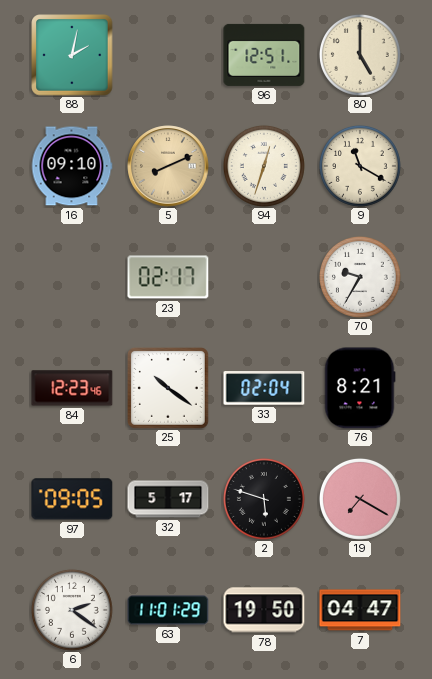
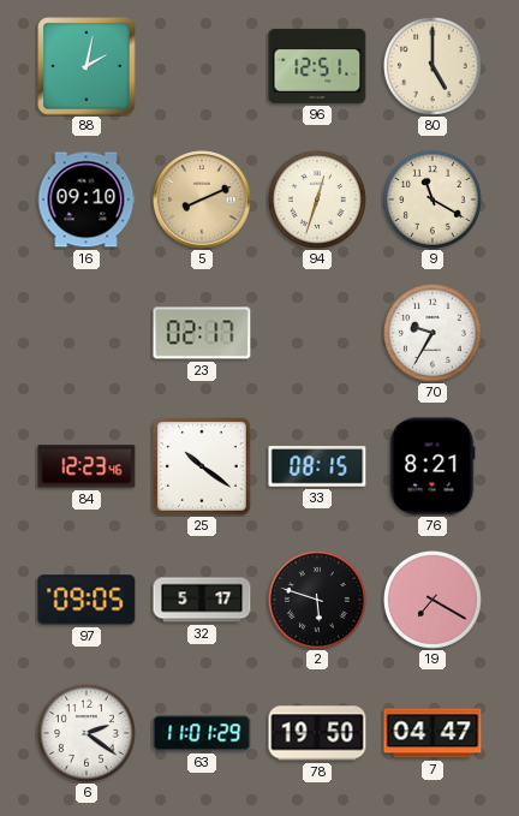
33: 02:04 -> 08:15 (317, 466)
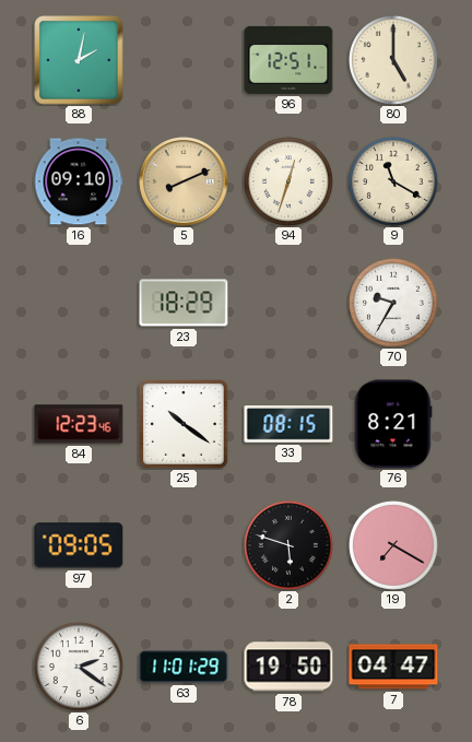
23: 02:17 -> 18:29 (184, 303)
32: 5:17 -> none (202, 600)
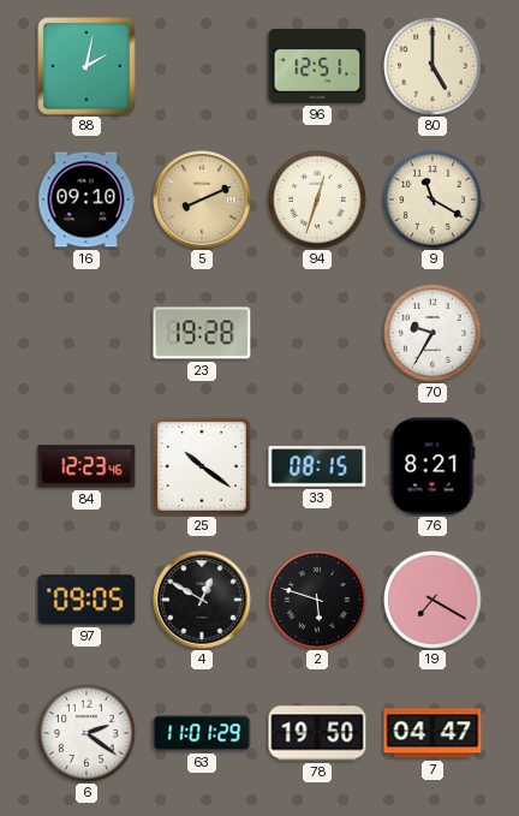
23: 18:29 -> 19:28 (202, 333)
4: none -> 12:50 (202, 600)
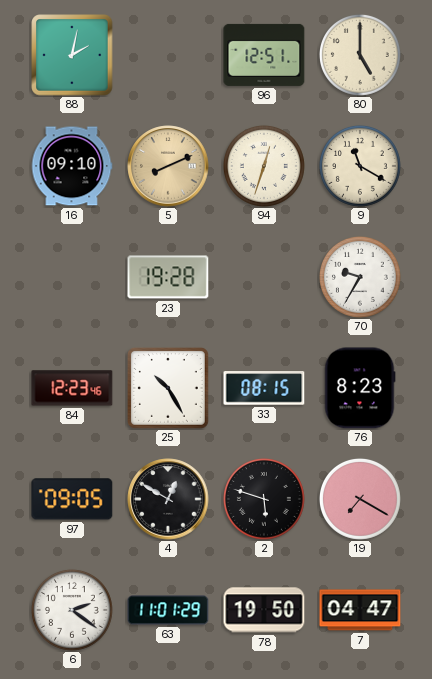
25: 10:21 -> 10:25 (168, 388)
76: 8:21 -> 8:23 (360, 388)
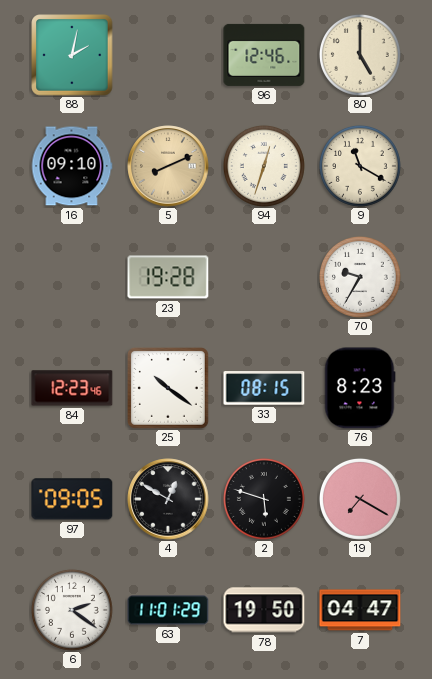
96: 12:51 -> 12:46 (264, 55)
25: 10:25 -> 10:21 (168, 388)
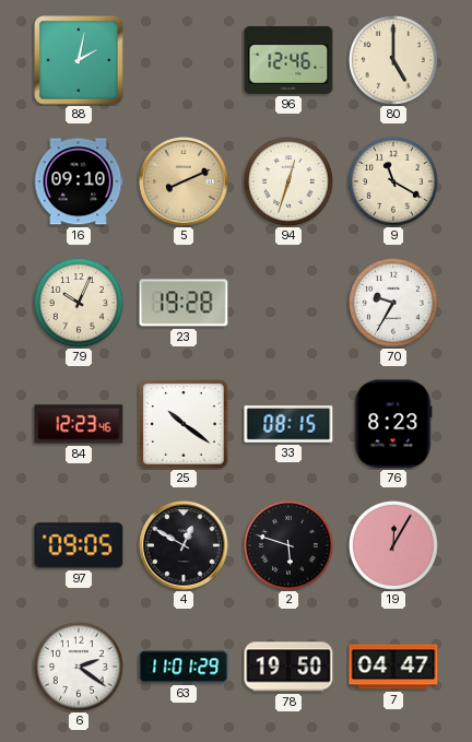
79: none -> 10:04 (79, 303)
19: 7:20 -> 12:05 (393, 545)
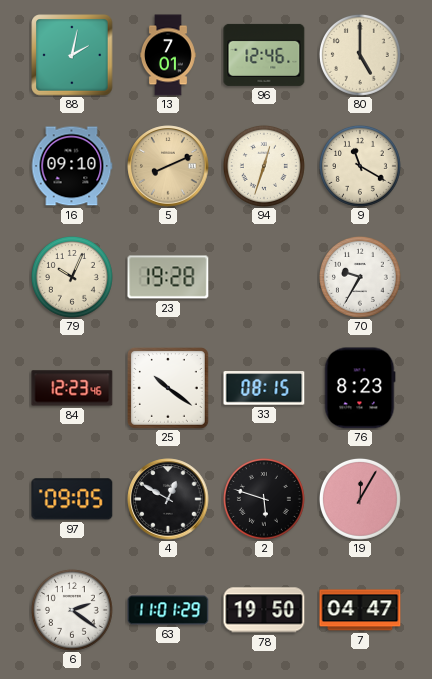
13: none -> 7:01 (169, 55)
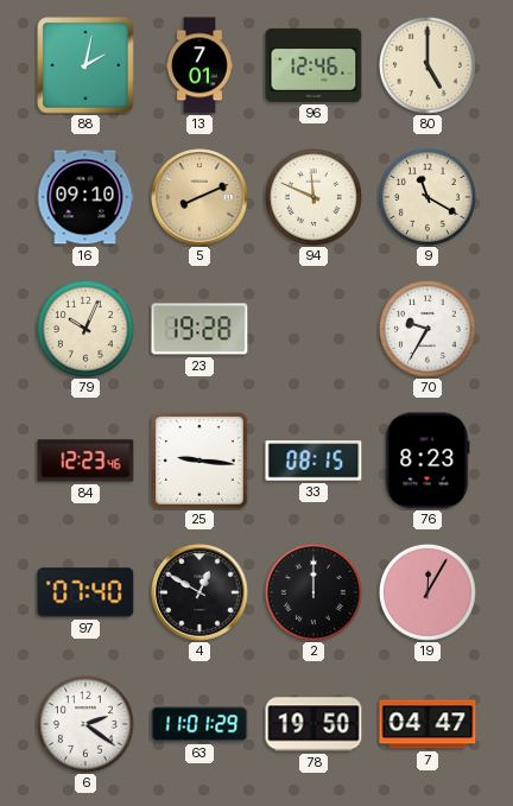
94: 12:33 -> 11:49 (313, 197)
25: 10:21 -> 9:16 (199, 461)
97: 09:05 -> 07:40 (85, 592)
2: 5:48 -> 12:00 (313, 592)
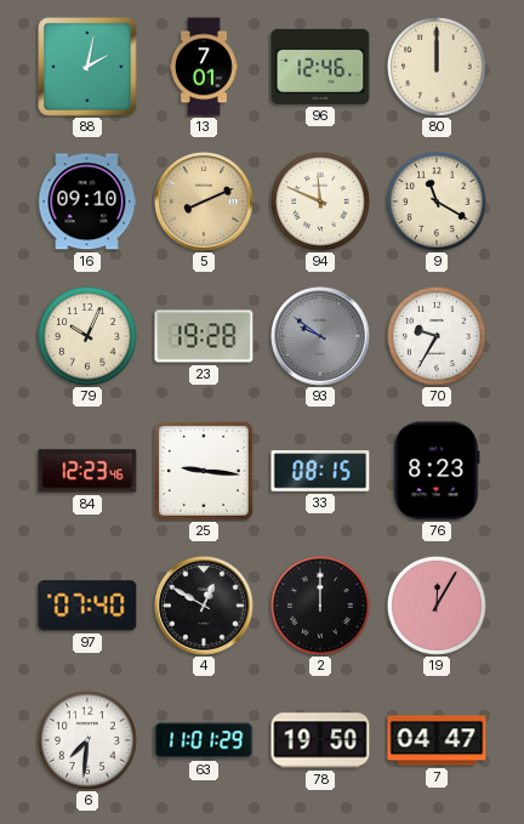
80: 5:00 -> 12:00 (437, 67)
93: none -> 9:51 (320, 336)
6: 2:21 -> 7:31 (87, 740)
